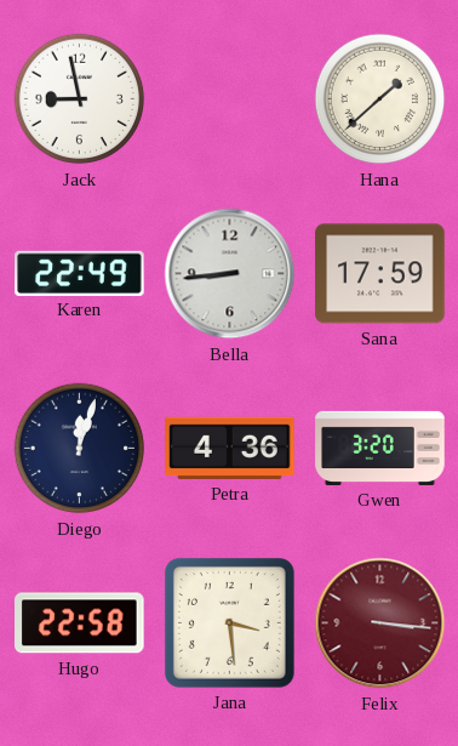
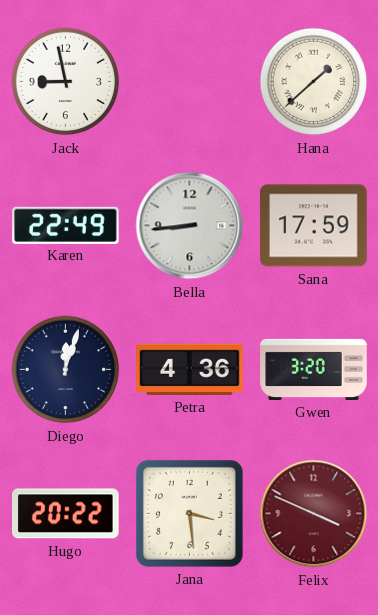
Hugo: 22:58 -> 20:22 (66, 514)
Felix: 3:16 -> 3:49 (314, 514)
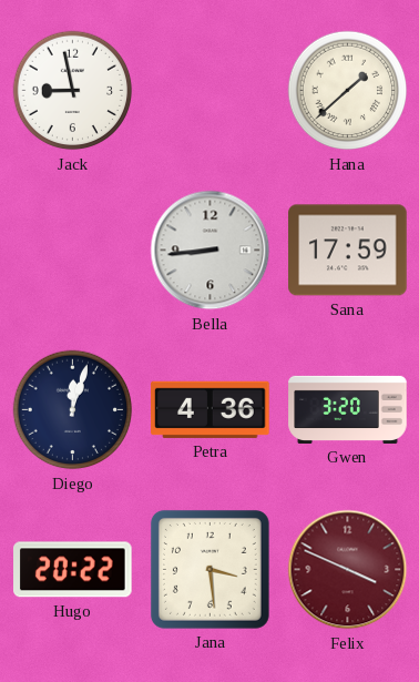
Karen: 22:49 -> none (66, 225)
